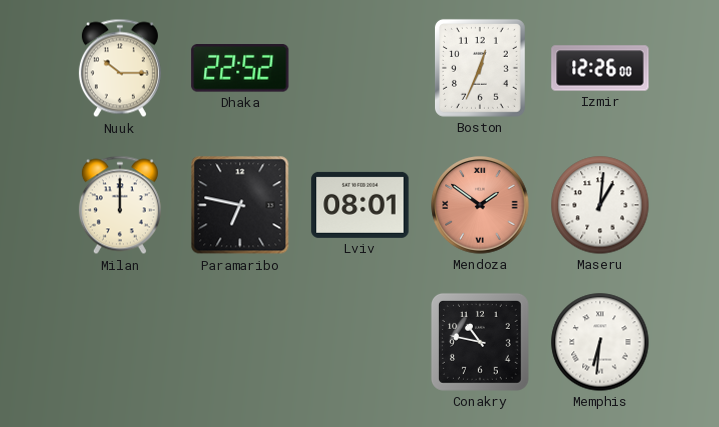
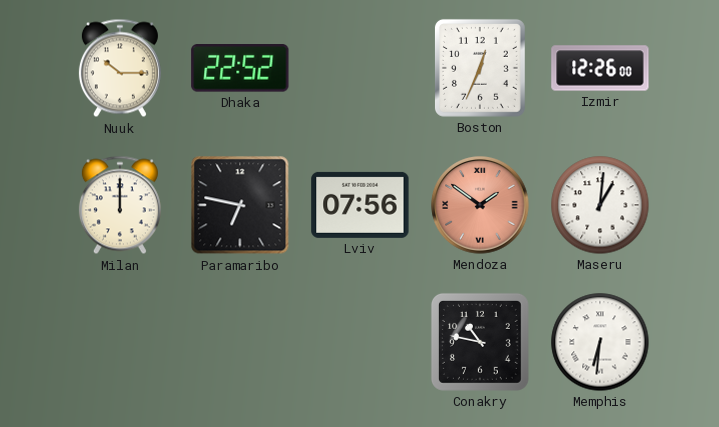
Lviv: 08:01 -> 07:56 (360, 205)
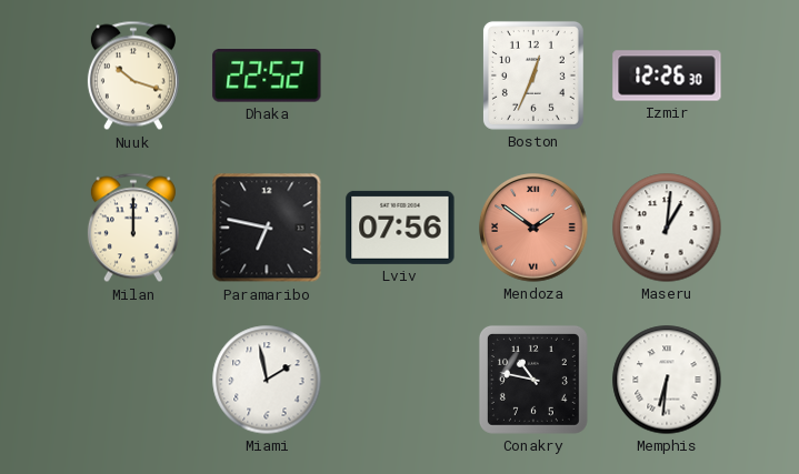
Nuuk: 10:15 -> 10:18 (133, 75)
Izmir: 12:26:00 -> 12:26:30 (667, 75)
Miami: none -> 1:58 (267, 380)
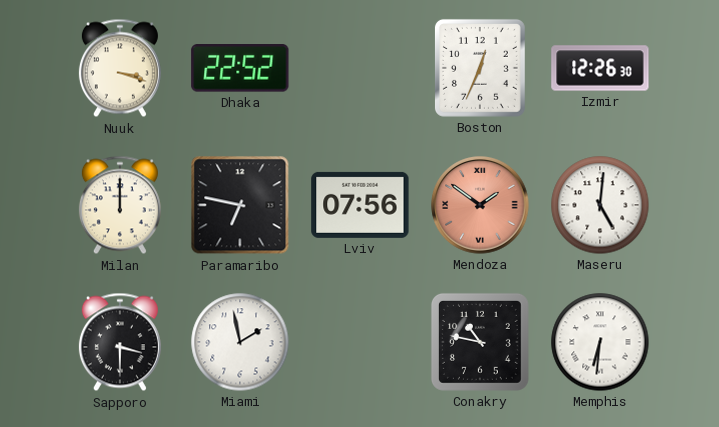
Nuuk: 10:18 -> 3:18 (120, 68)
Maseru: 1:01 -> 5:01 (600, 205)
Sapporo: none -> 3:30 (120, 342)
